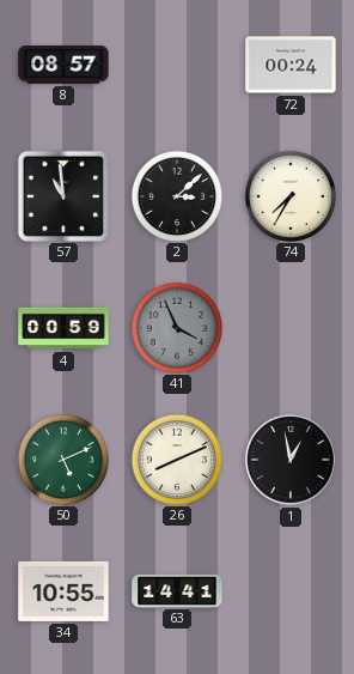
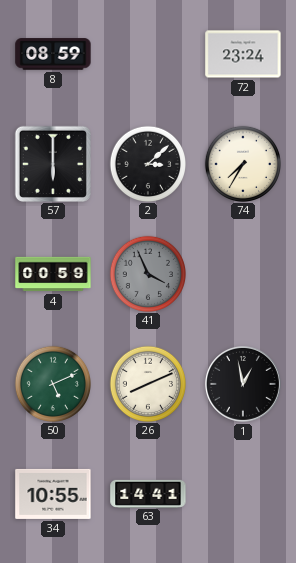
8: 08:57 -> 08:59 (53, 54)
72: 00:24 -> 23:24 (243, 54)
57: 10:59 -> 6:00 (52, 163)
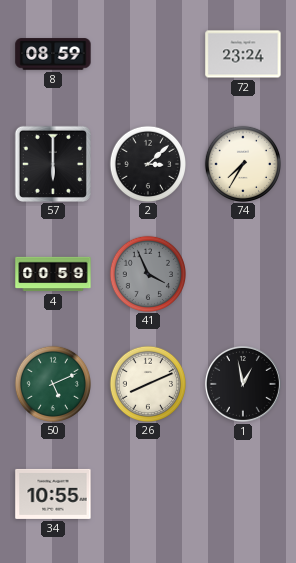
63: 14:41 -> none (148, 493)
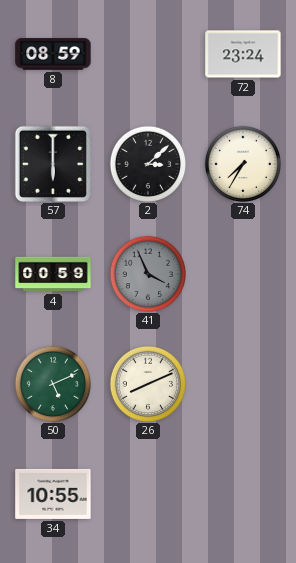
1: 12:58 -> none (243, 384)
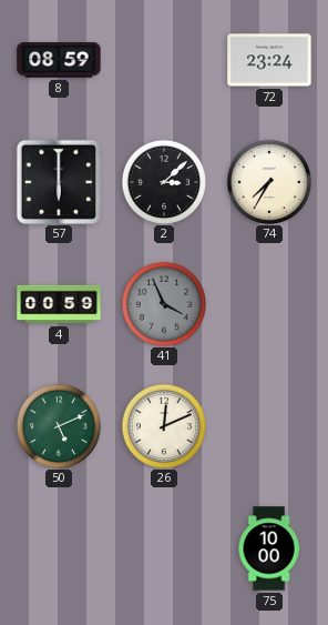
26: 8:11 -> 12:11 (163, 425)
34: 10:55 -> none (53, 494)
75: none -> 10:00 (269, 548)
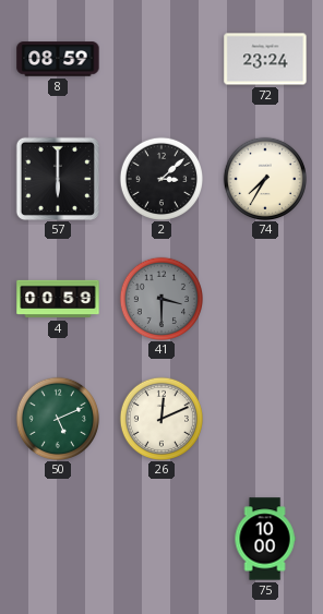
41: 3:56 -> 3:30 (160, 298)
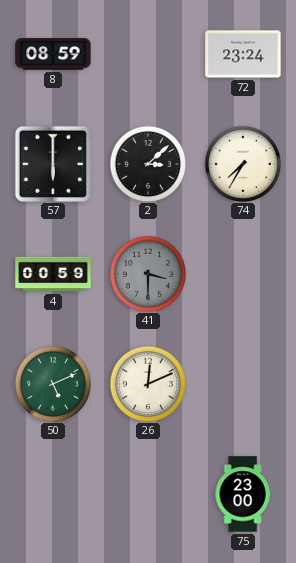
75: 10:00 -> 23:00 (243, 494)
